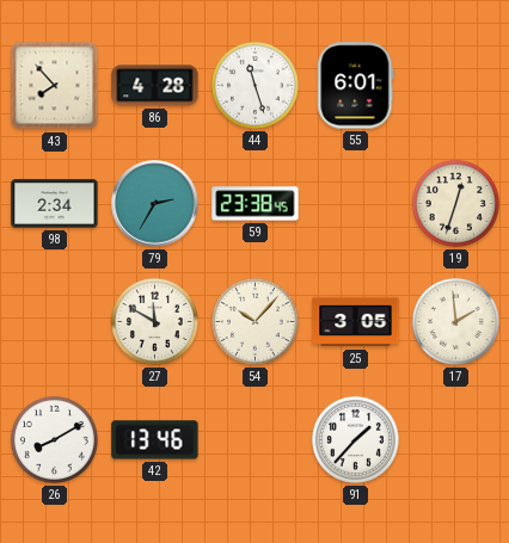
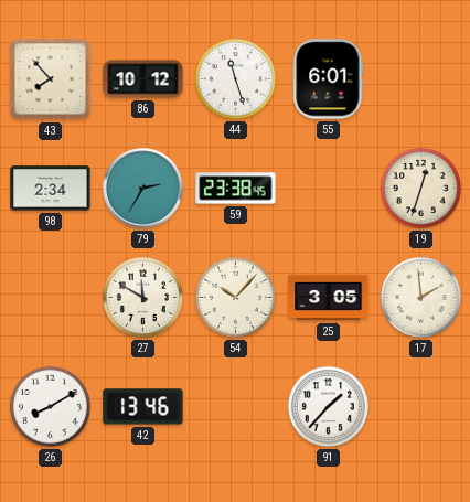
86: 4:28 -> 10:12 (143, 79)
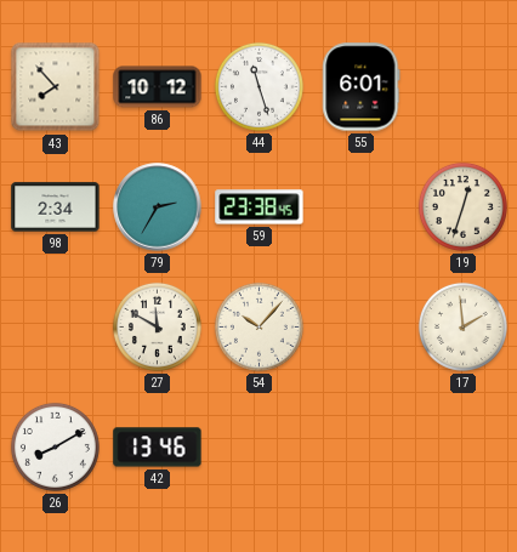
25: 3:05 -> none (329, 298)
91: 1:37 -> none (328, 406)
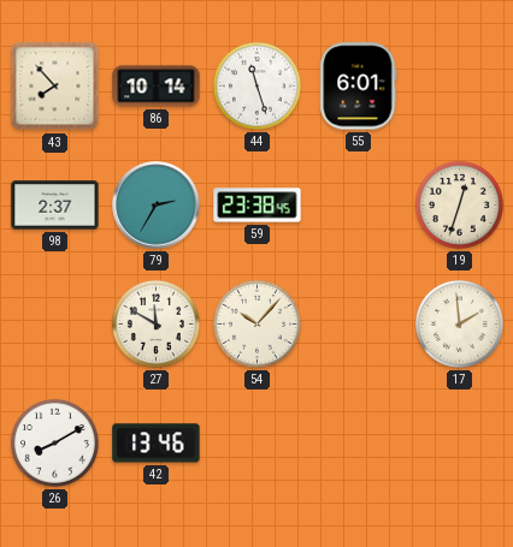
86: 10:12 -> 10:14 (157, 87)
98: 2:34 -> 2:37 (55, 206)
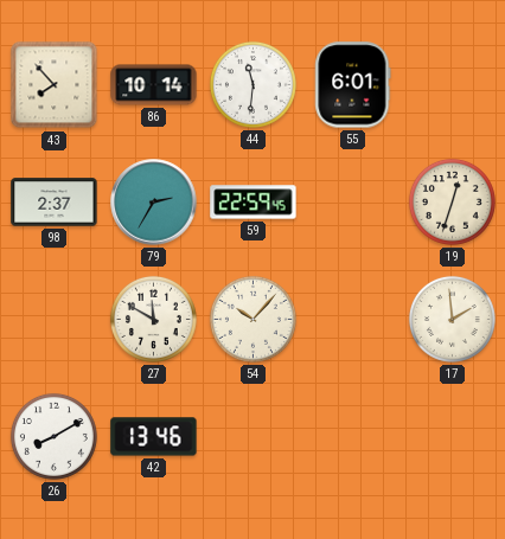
44: 11:27 -> 11:31 (252, 84)
59: 23:38 -> 22:59 (254, 203)
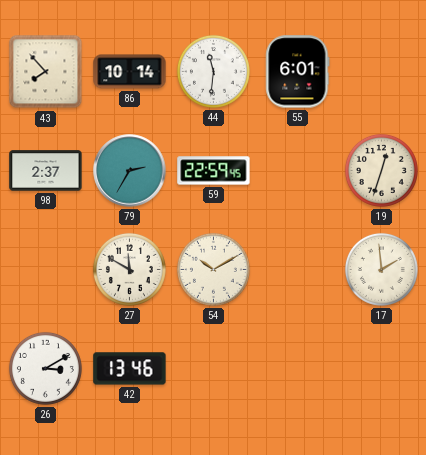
54: 10:07 -> 10:10 (213, 269)
26: 8:10 -> 3:10 (45, 368)
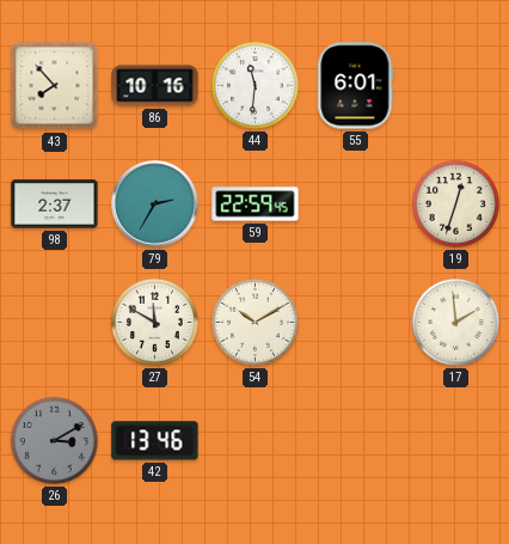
86: 10:14 -> 10:16 (155, 86)
26 dial: white -> grey (54, 440)
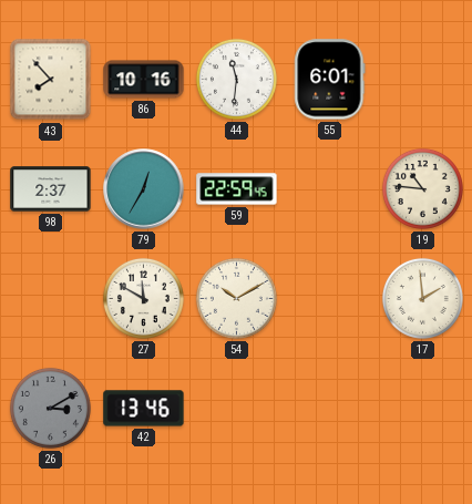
79: 2:35 -> 12:35 (144, 189)
19: 12:33 -> 10:46 (422, 188)
